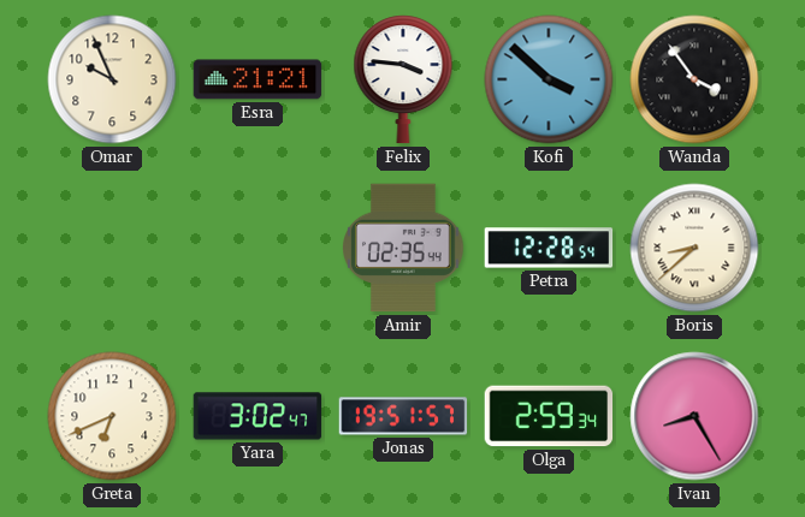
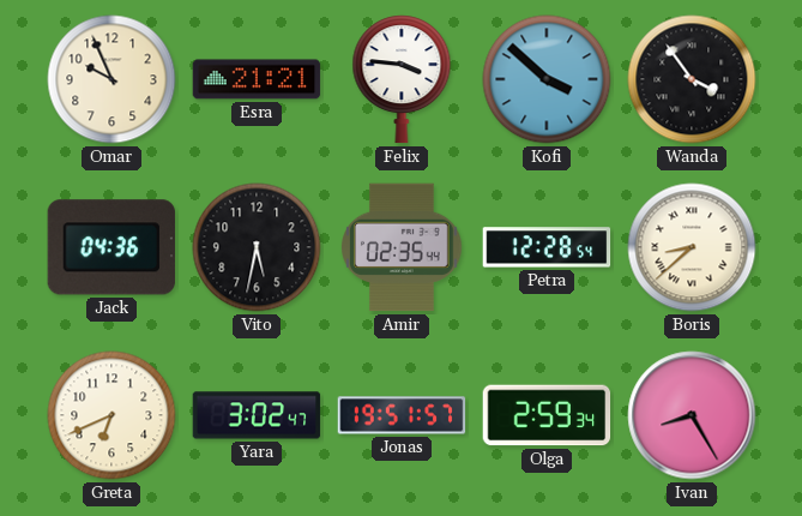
Jack: none -> 04:36 (111, 247)
Vito: none -> 5:32 (257, 247)
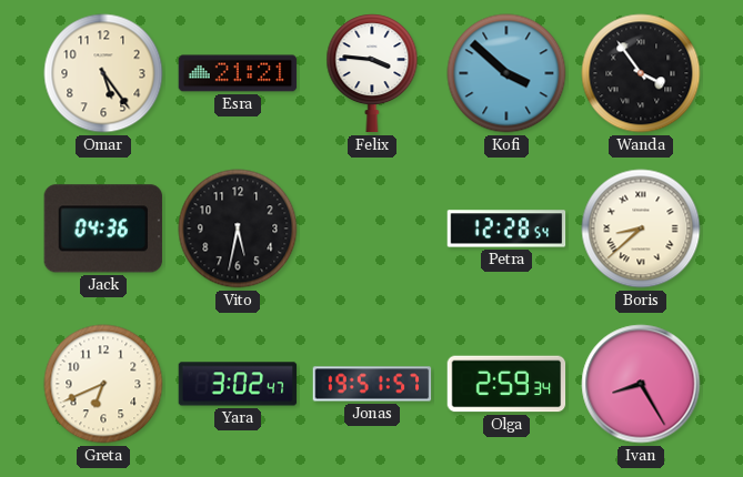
Omar: 9:56 -> 5:24 (103, 73)
Amir: 02:35 -> none (402, 247)
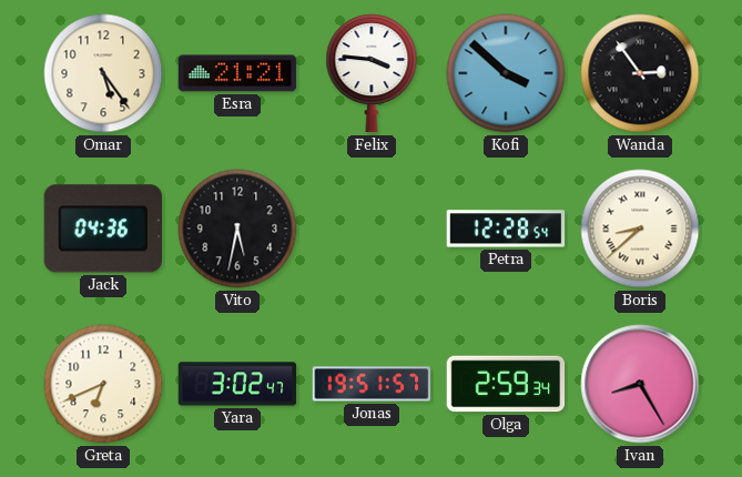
Wanda: 3:54 -> 2:54 (640, 73)
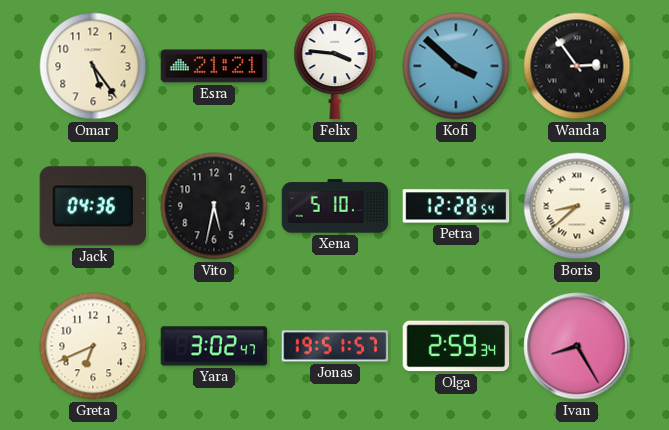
Xena: none -> 5:10 (335, 206)
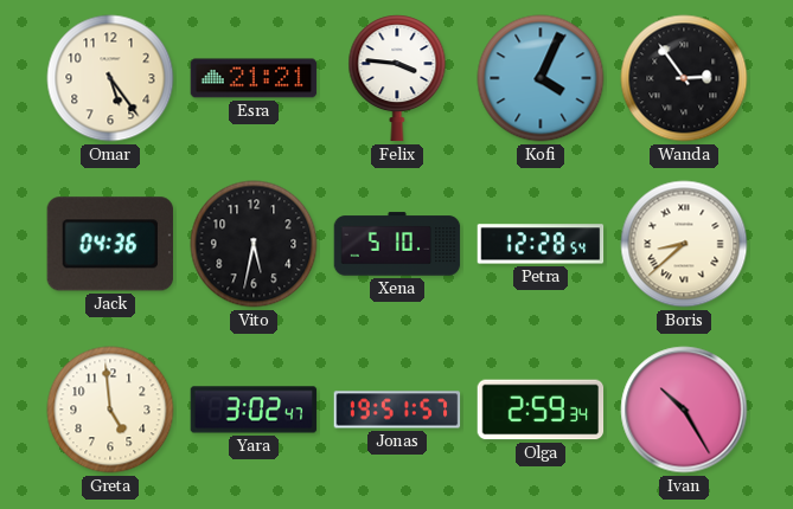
Kofi: 3:52 -> 4:04 (541, 78)
Greta: 6:41 -> 4:59 (110, 410)
Ivan: 8:25 -> 10:25 (684, 410)
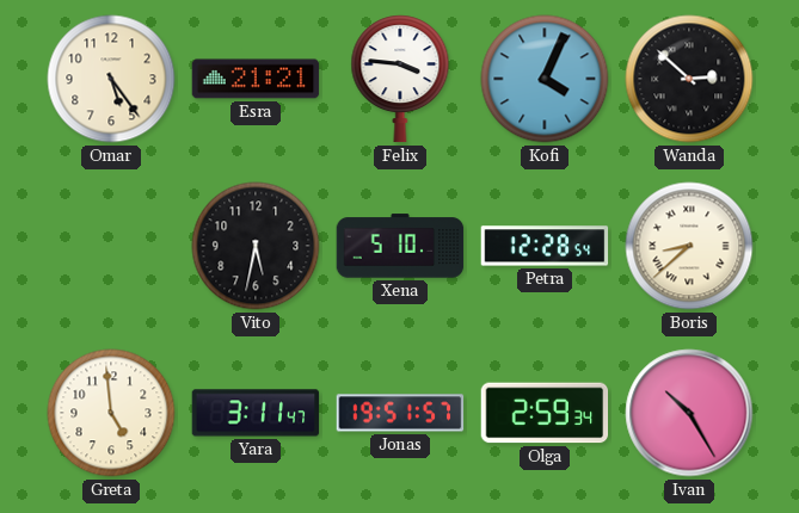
Wanda: 2:54 -> 2:52 (689, 79)
Jack: 04:36 -> none (110, 244)
Yara: 3:02 -> 3:11 (256, 413)
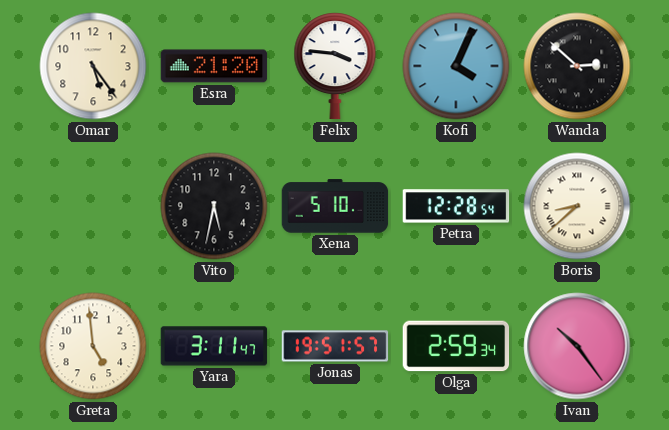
Esra: 21:21 -> 21:20 (214, 66)
Ivan: 10:25 -> 10:24 (577, 346)
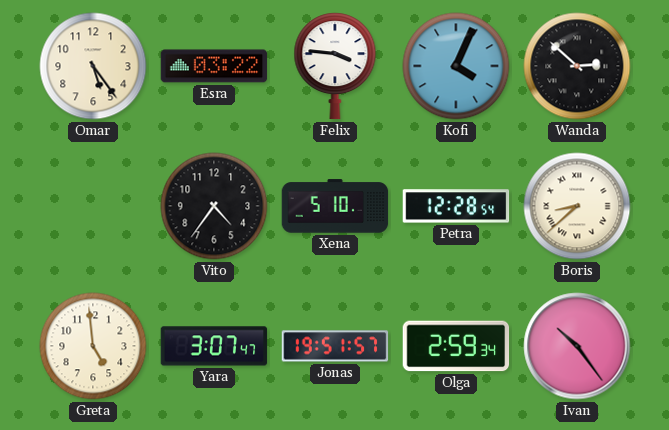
Esra: 21:20 -> 03:22 (214, 66)
Vito: 5:32 -> 4:36 (214, 206)
Yara: 3:11 -> 3:07 (214, 346)
